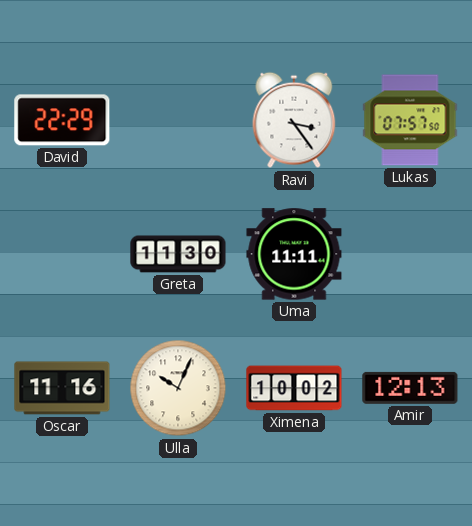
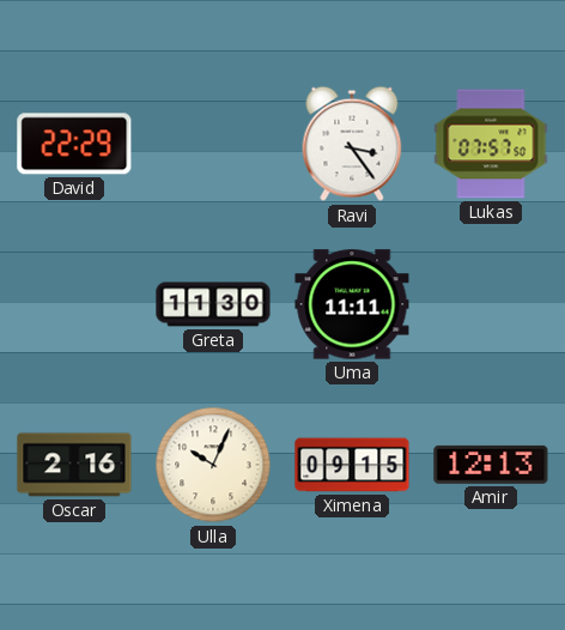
Oscar: 11:16 -> 2:16 (74, 465)
Ximena: 10:02 -> 09:15 (352, 465)
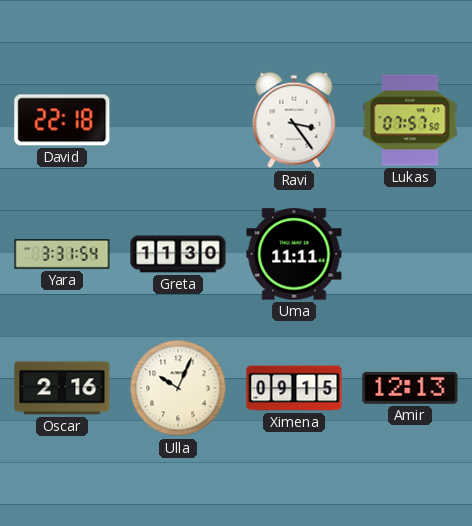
David: 22:29 -> 22:18 (62, 120)
Yara: none -> 3:31 (62, 254)
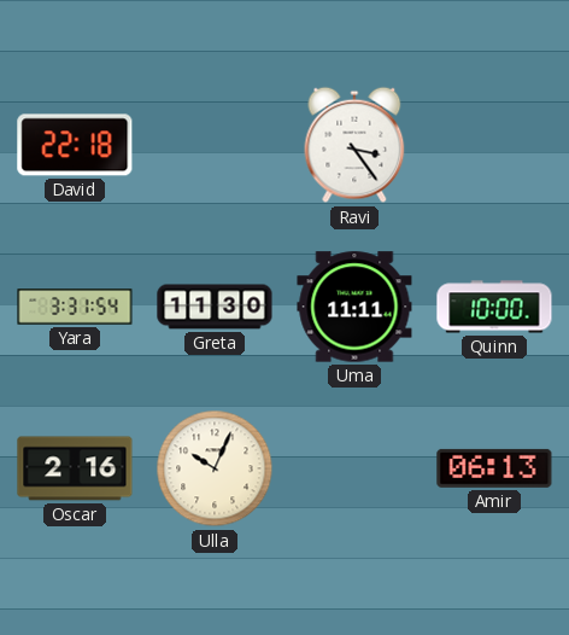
Lukas: 07:57 -> none (410, 120)
Quinn: none -> 10:00 (494, 307)
Ximena: 09:15 -> none (294, 388)
Amir: 12:13 -> 06:13 (494, 468)
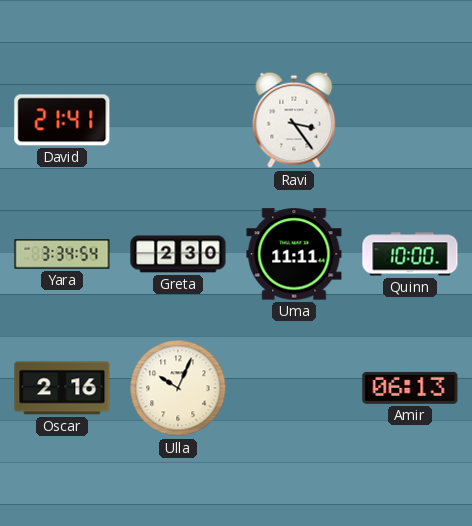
David: 22:18 -> 21:41 (62, 120)
Yara: 3:31 -> 3:34 (62, 254)
Greta: 11:30 -> 2:30 (178, 254)
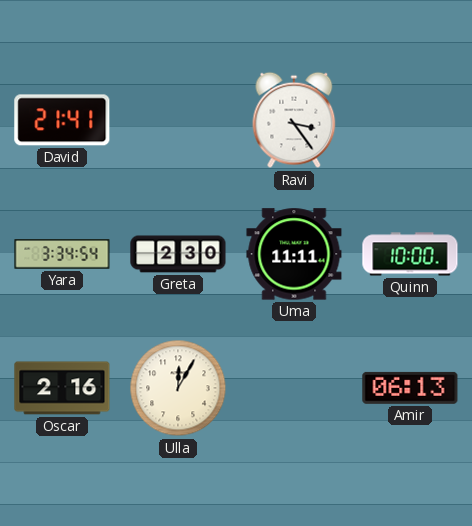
Ulla: 10:04 -> 12:05 (178, 388)
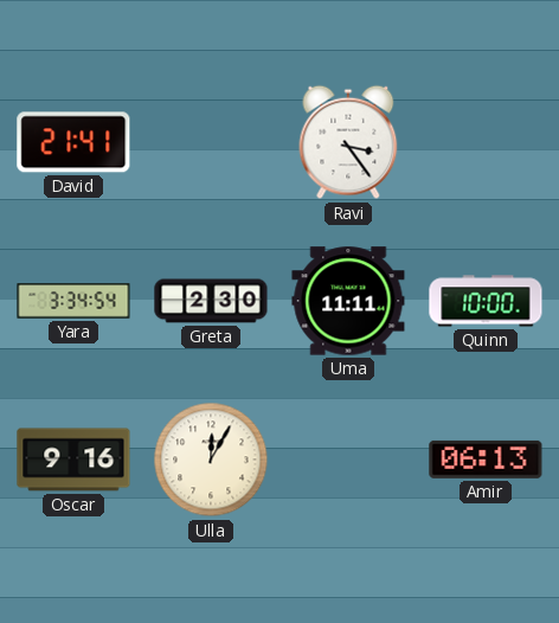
Oscar: 2:16 -> 9:16 (73, 460)
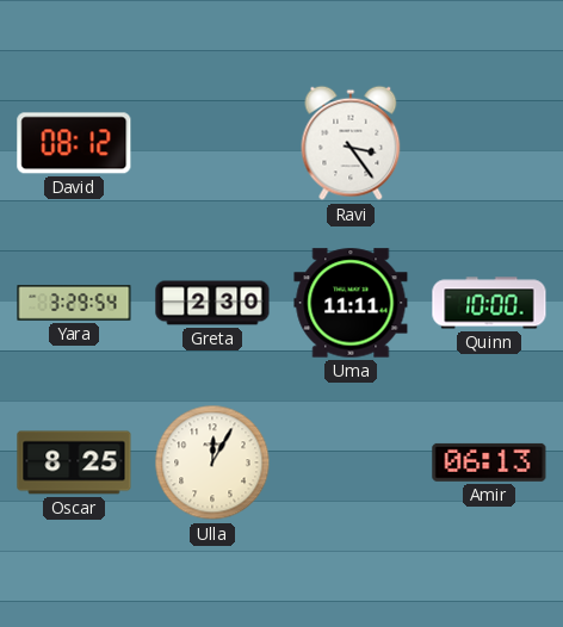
David: 21:41 -> 08:12 (74, 143)
Yara: 3:34 -> 3:29 (74, 303)
Oscar: 9:16 -> 8:25 (74, 463)
